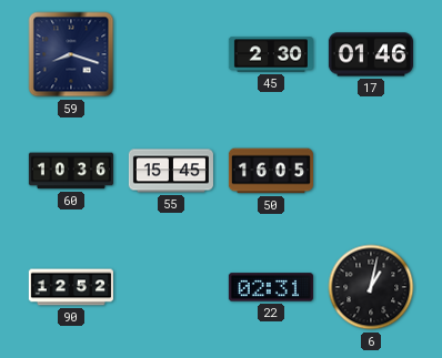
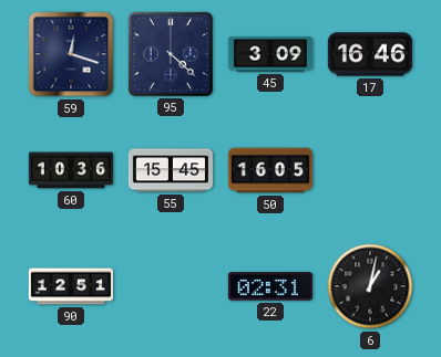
59: 8:18 -> 12:18 (71, 54)
95: none -> 4:22 (171, 54)
45: 2:30 -> 3:09 (270, 54)
17: 01:46 -> 16:46 (370, 54)
90: 12:52 -> 12:51 (71, 286)
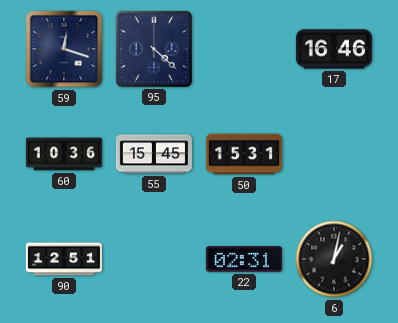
45: 3:09 -> none (270, 54)
50: 16:05 -> 15:31 (244, 154)
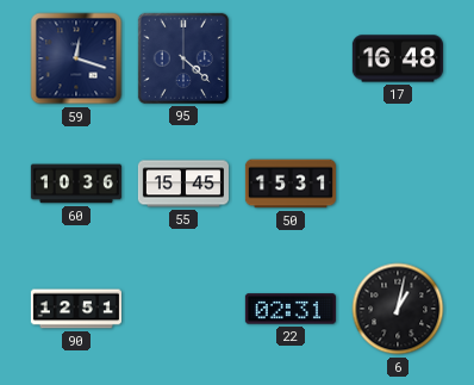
17: 16:46 -> 16:48 (398, 58)
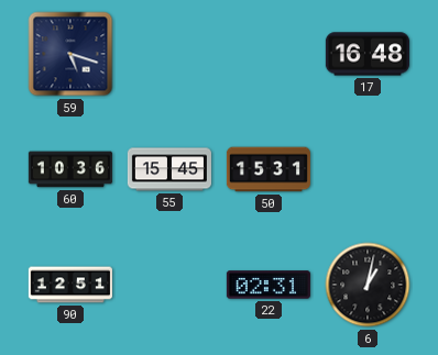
59: 12:18 -> 5:18 (70, 54)
95: 4:22 -> none (183, 58)
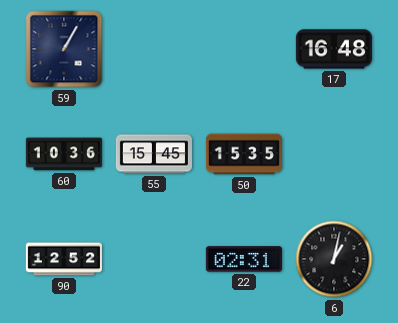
59: 5:18 -> 1:05 (64, 49)
50: 15:31 -> 15:35 (244, 154)
90: 12:51 -> 12:52 (64, 259)
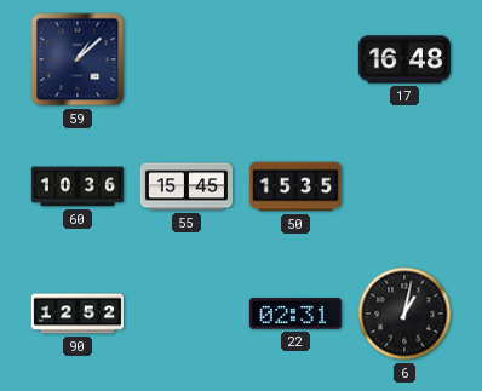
59: 1:05 -> 1:08 (78, 59)
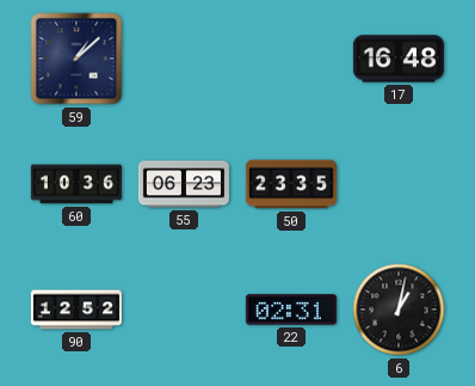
55: 15:45 -> 06:23 (184, 184)
50: 15:35 -> 23:35 (291, 184)
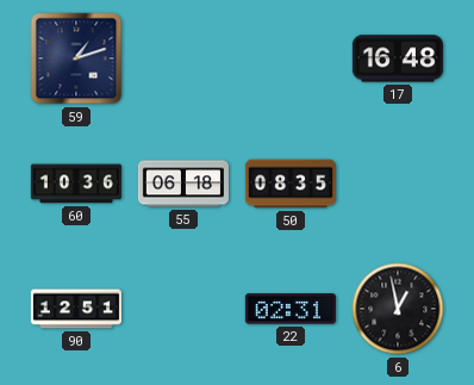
59: 1:08 -> 1:12 (76, 58)
55: 06:23 -> 06:18 (183, 184)
50: 23:35 -> 08:35 (291, 184)
90: 12:52 -> 12:51 (76, 309)
6: 1:02 -> 12:58 (398, 309)
